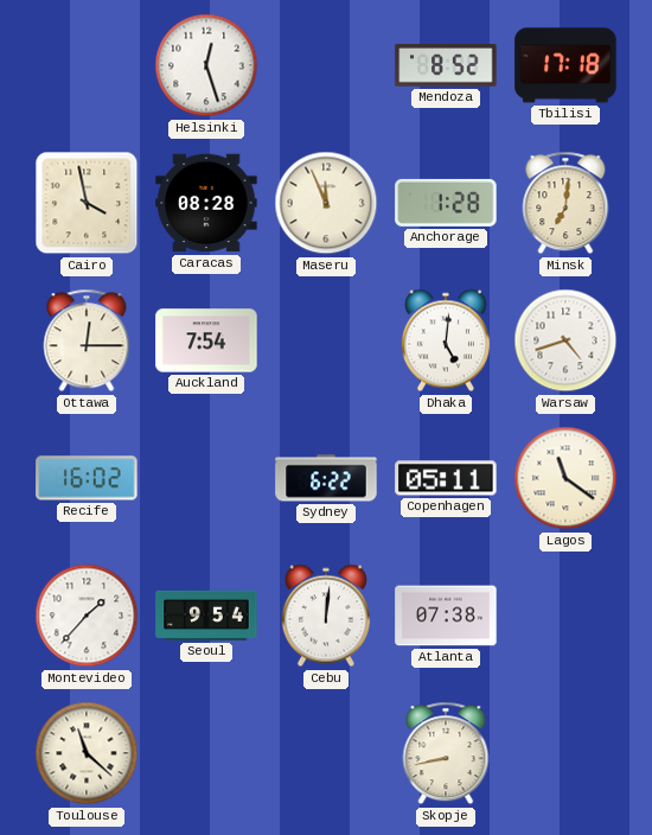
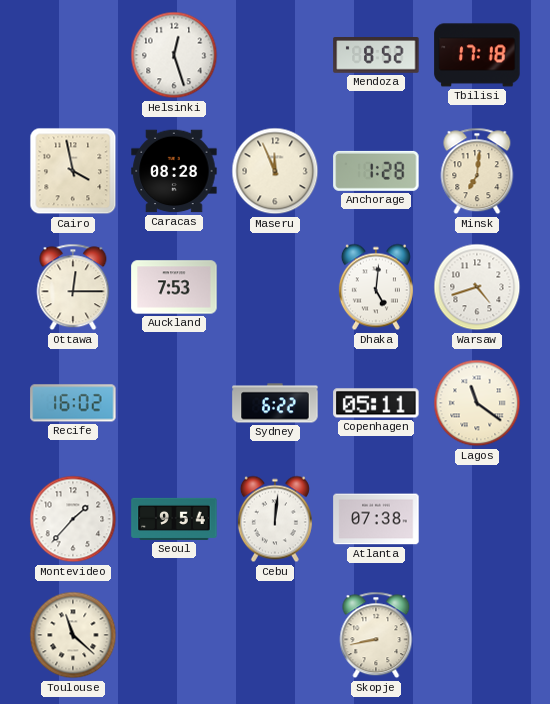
Auckland: 7:54 -> 7:53 (174, 287)
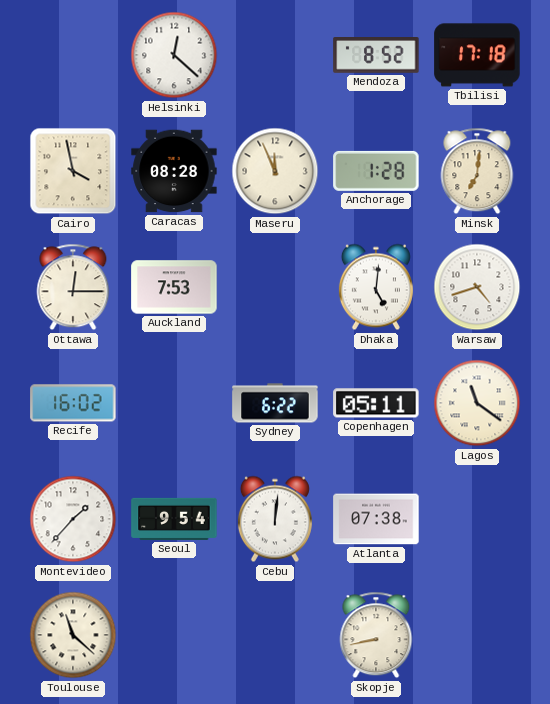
Helsinki: 12:27 -> 12:22 (174, 55)
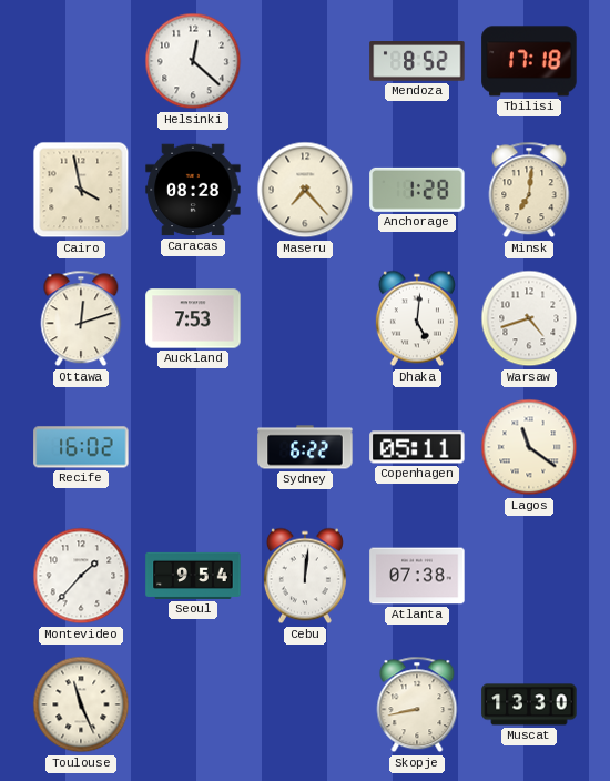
Maseru: 11:56 -> 7:23 (305, 190)
Ottawa: 12:15 -> 12:12 (81, 318)
Toulouse: 11:22 -> 11:26 (81, 704)
Muscat: none -> 13:30 (529, 704)
